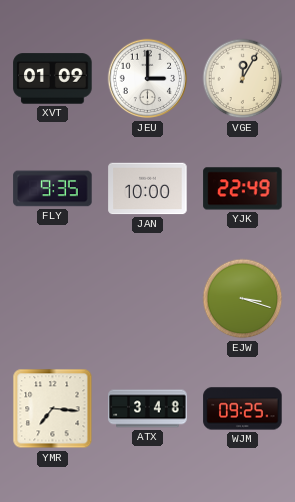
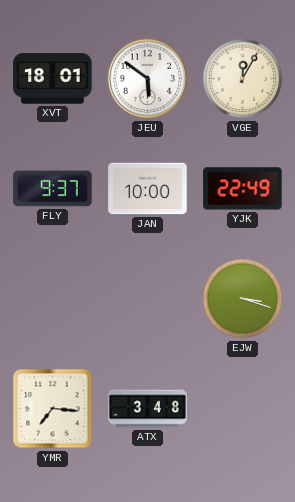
XVT: 01:09 -> 18:01 (53, 79)
JEU: 3:00 -> 5:51 (148, 79)
FLY: 9:35 -> 9:37 (53, 189)
WJM: 09:25 -> none (243, 409)
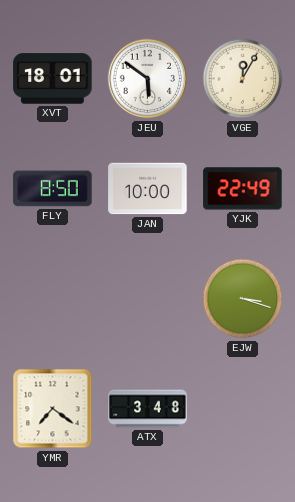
FLY: 9:37 -> 8:50 (53, 189)
YMR: 7:16 -> 7:21 (53, 409)
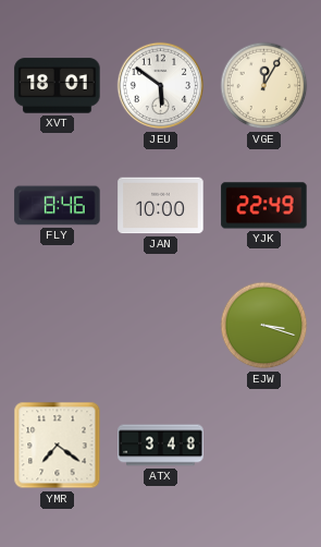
FLY: 8:50 -> 8:46 (58, 206)
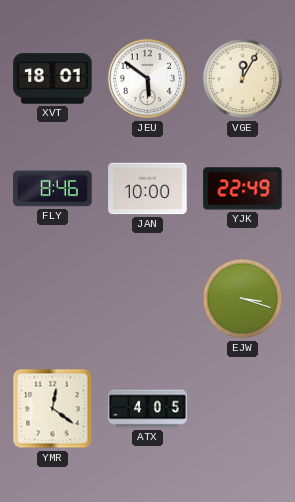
YMR: 7:21 -> 12:21 (53, 409)
ATX: 3:48 -> 4:05 (148, 409)
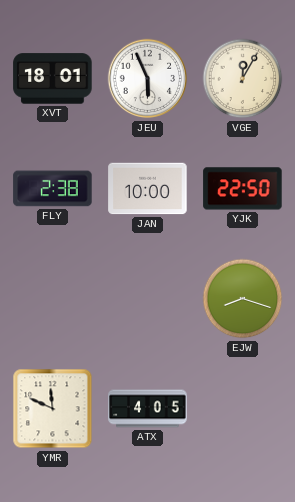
JEU: 5:51 -> 5:56 (148, 79)
FLY: 8:46 -> 2:38 (53, 189)
YJK: 22:49 -> 22:50 (243, 189)
EJW: 3:18 -> 8:18 (243, 299)
YMR: 12:21 -> 11:49 (53, 409)
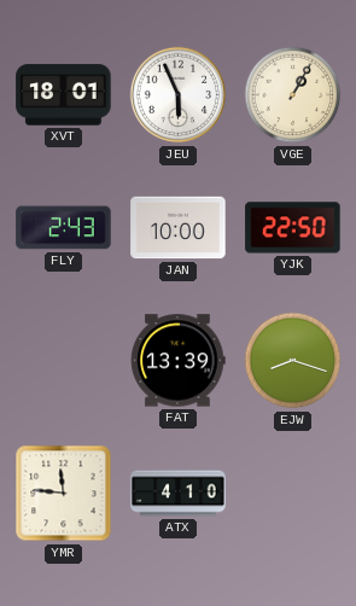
VGE: 12:05 -> 1:05 (293, 95)
FLY: 2:38 -> 2:43 (64, 228)
FAT: none -> 13:39 (177, 361)
YMR: 11:49 -> 11:46 (64, 494)
ATX: 4:05 -> 4:10 (179, 494)
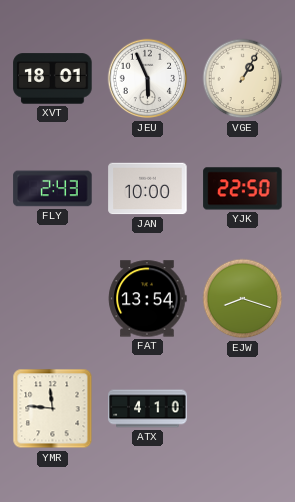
FAT: 13:39 -> 13:54 (147, 299)
